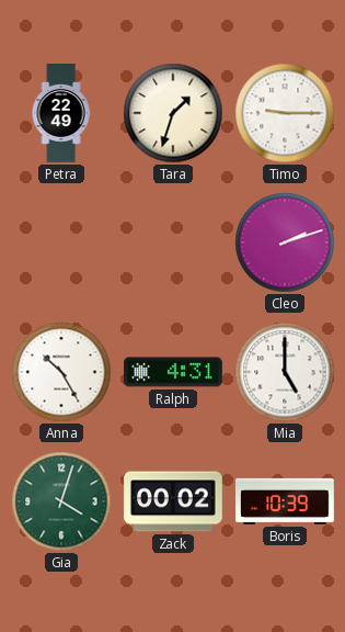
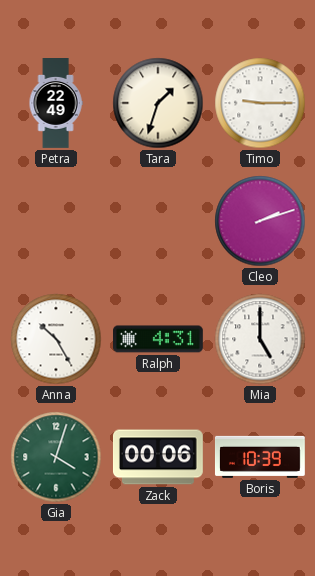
Zack: 00:02 -> 00:06 (158, 457)
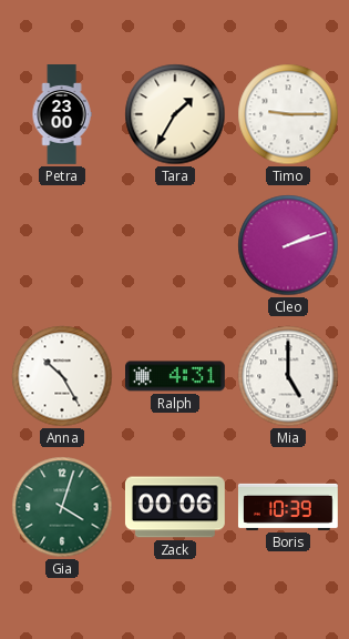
Petra: 22:49 -> 23:00 (62, 115)
Tara: 1:33 -> 1:35 (175, 114)
